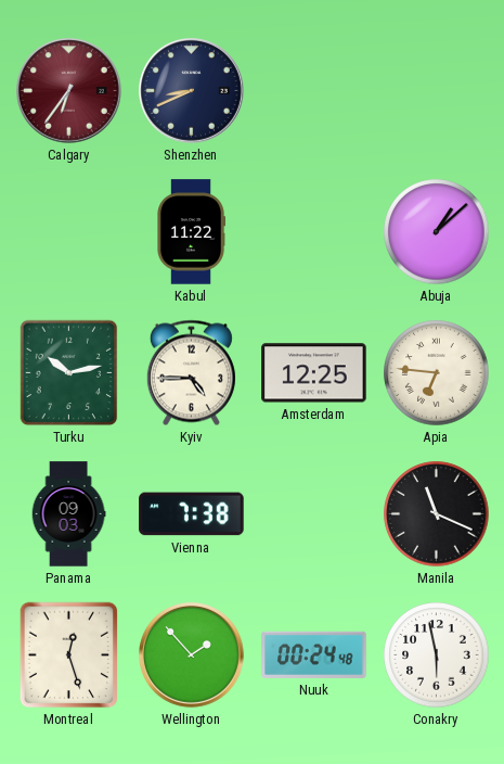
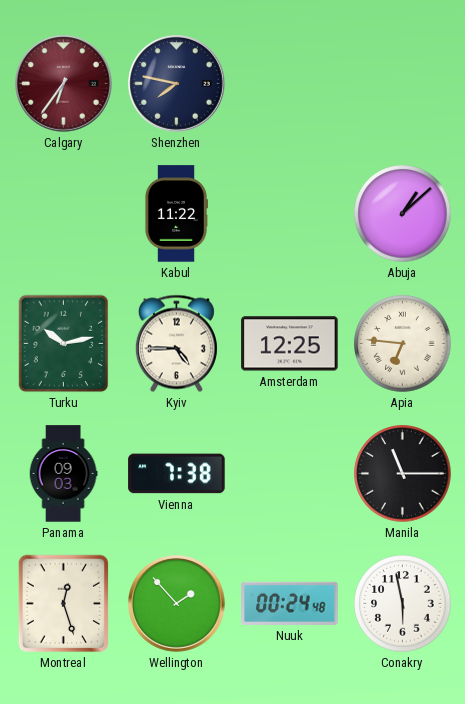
Shenzhen: 8:41 -> 7:47 (177, 84)
Manila: 11:19 -> 11:15 (403, 474)
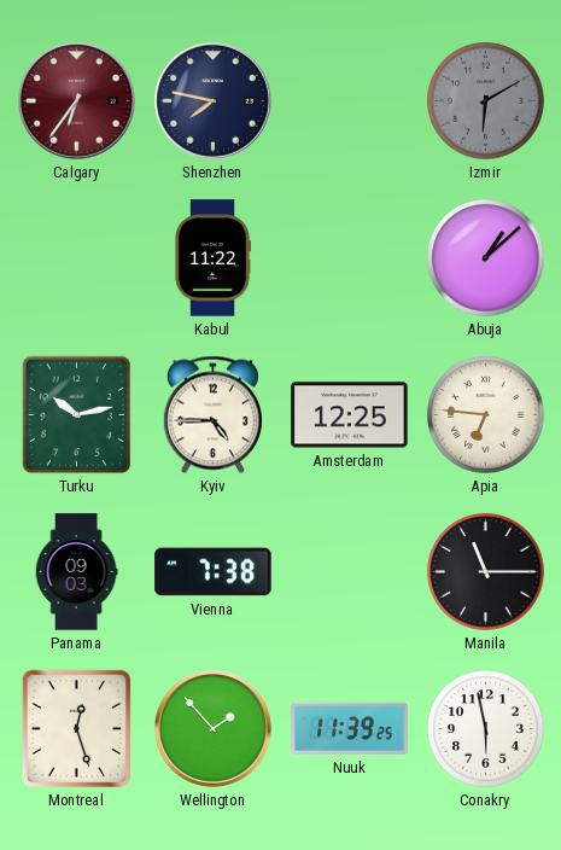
Izmir: none -> 6:10 (486, 101)
Nuuk: 00:24 -> 11:39 (350, 728)
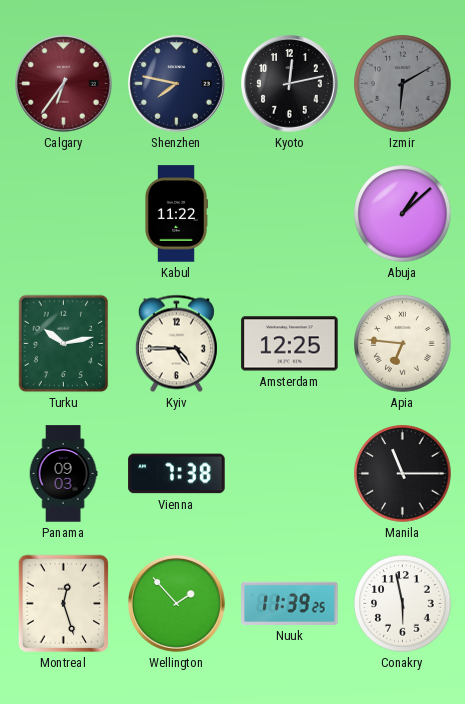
Kyoto: none -> 12:13 (290, 84)
